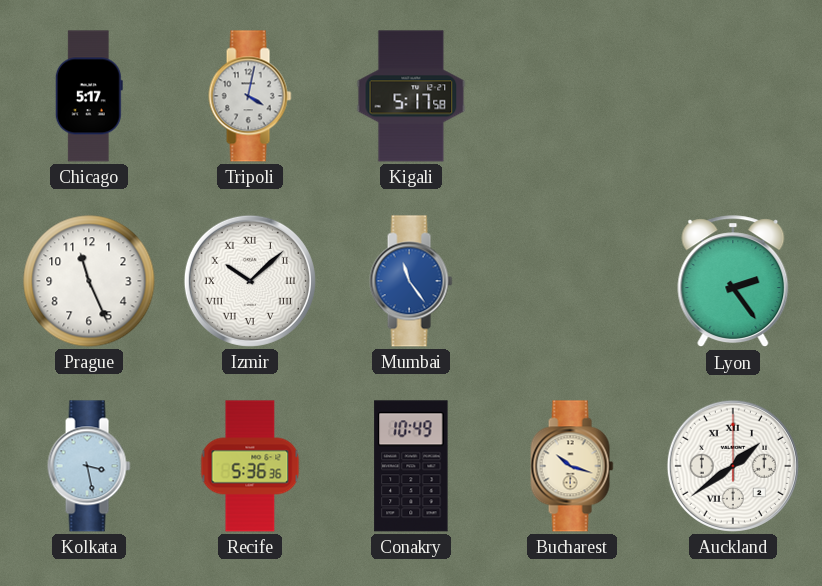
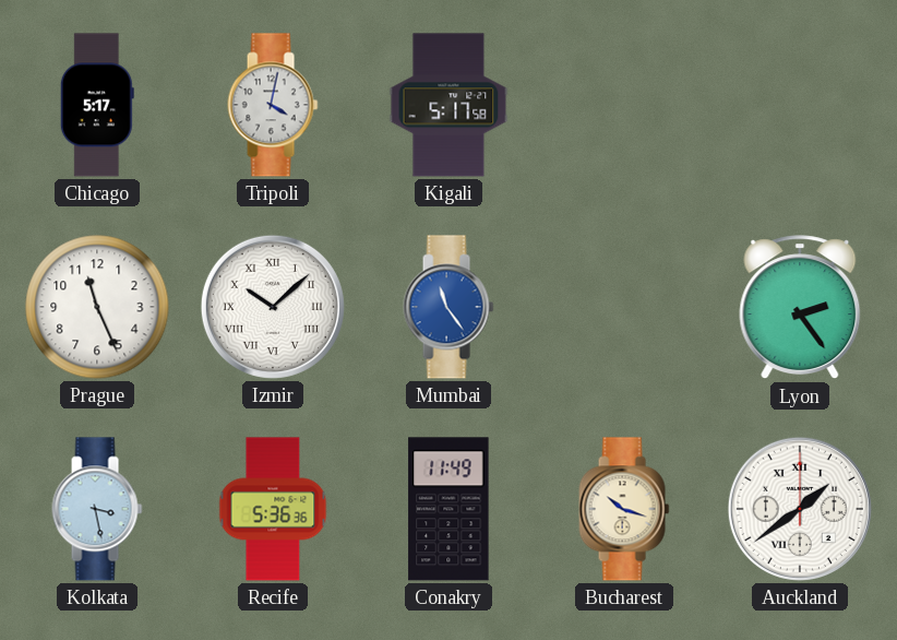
Conakry: 10:49 -> 11:49 (448, 509)
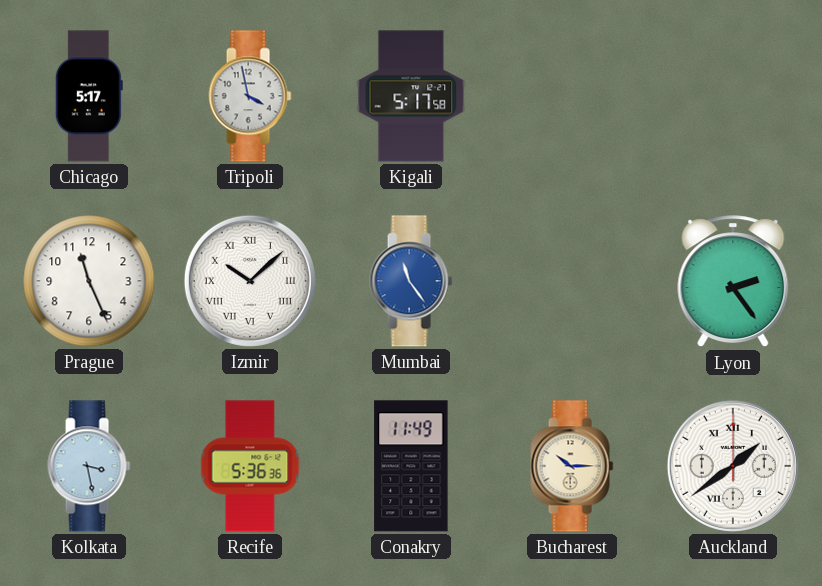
Tripoli: 4:02 -> 3:58 (250, 96)
Bucharest: 10:18 -> 10:15 (572, 466)
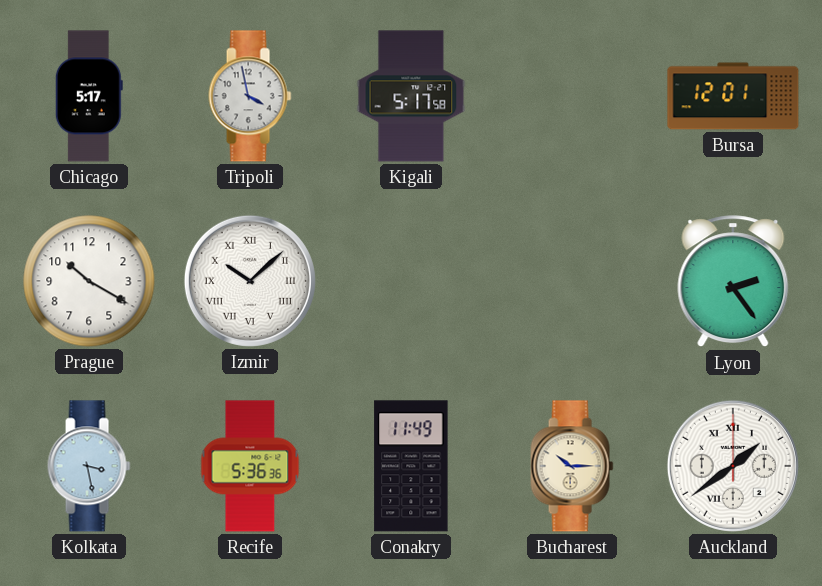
Bursa: none -> 12:01 (733, 96)
Prague: 11:26 -> 10:20 (89, 281)
Mumbai: 11:24 -> none (411, 281)
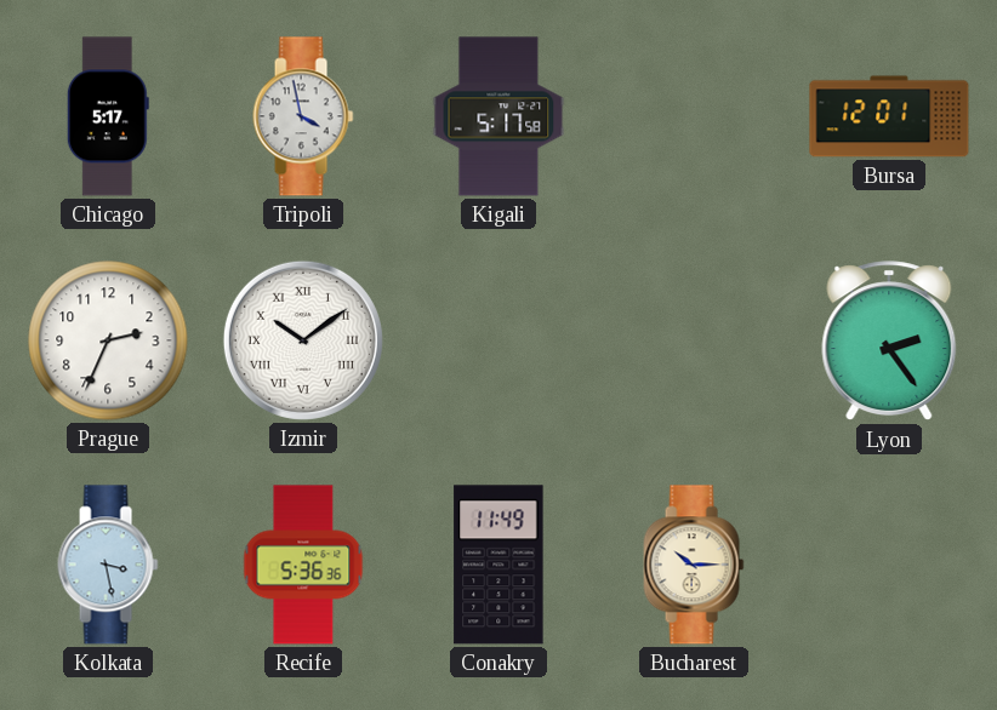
Prague: 10:20 -> 2:34 (108, 340)
Izmir: 10:08 -> 10:09 (303, 340)
Auckland: 1:39 -> none (733, 466)
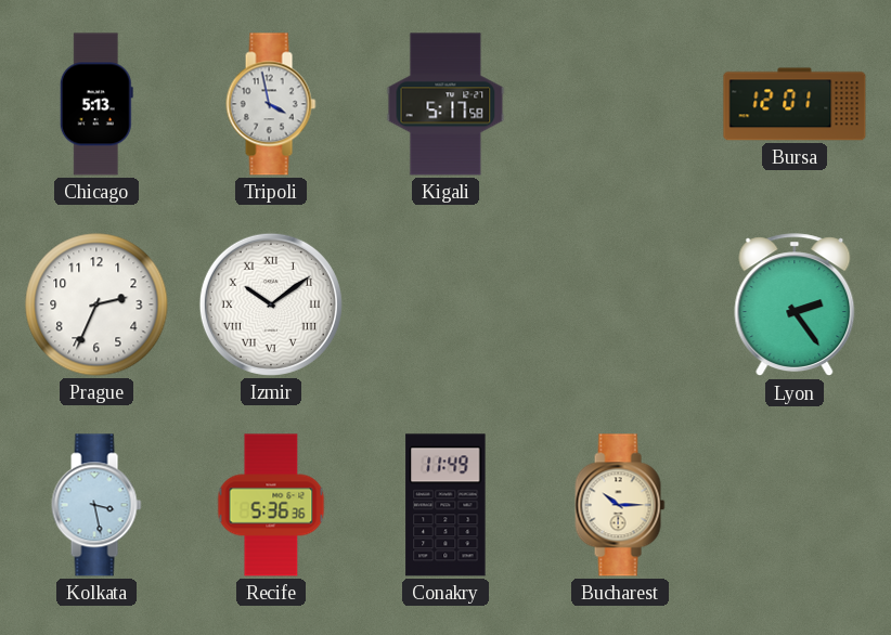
Chicago: 5:17 -> 5:13 (96, 104)
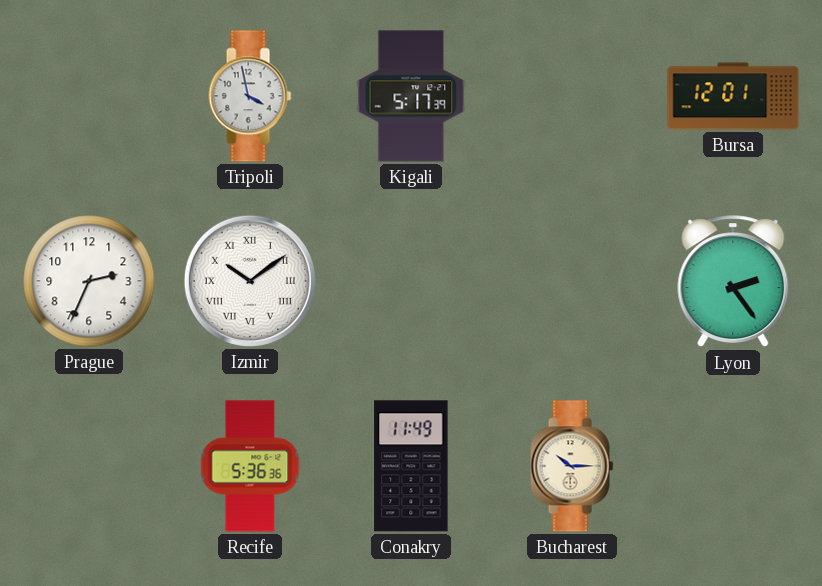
Chicago: 5:13 -> none (96, 104)
Kigali: 5:17:58 -> 5:17:39 (411, 96)
Kolkata: 3:28 -> none (96, 505)
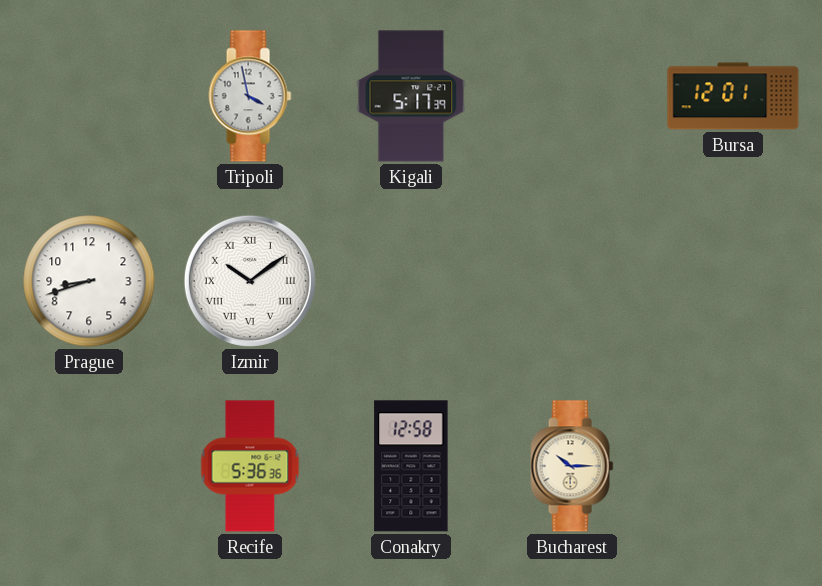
Prague: 2:34 -> 8:42 (89, 281)
Lyon: 2:24 -> none (733, 282)
Conakry: 11:49 -> 12:58 (411, 466)
